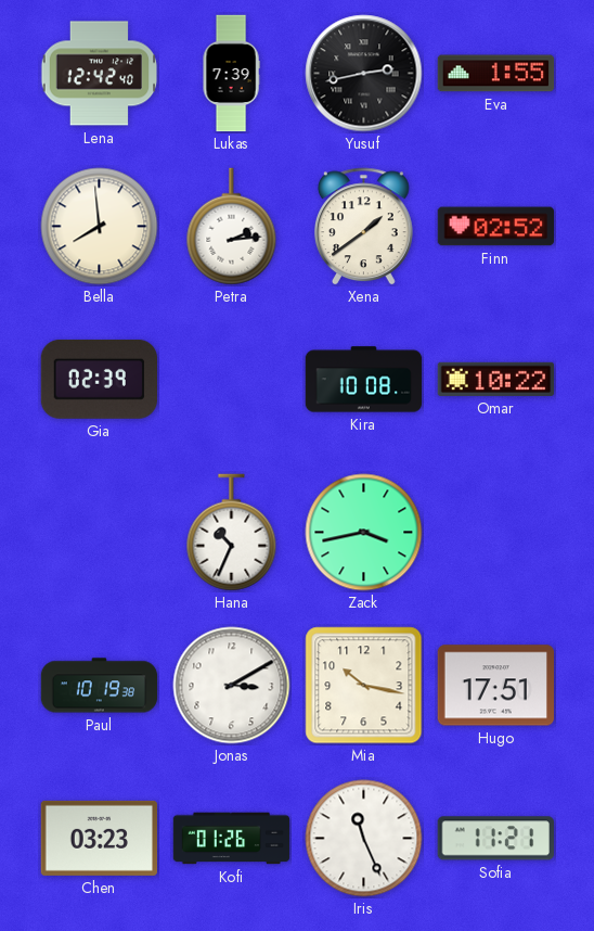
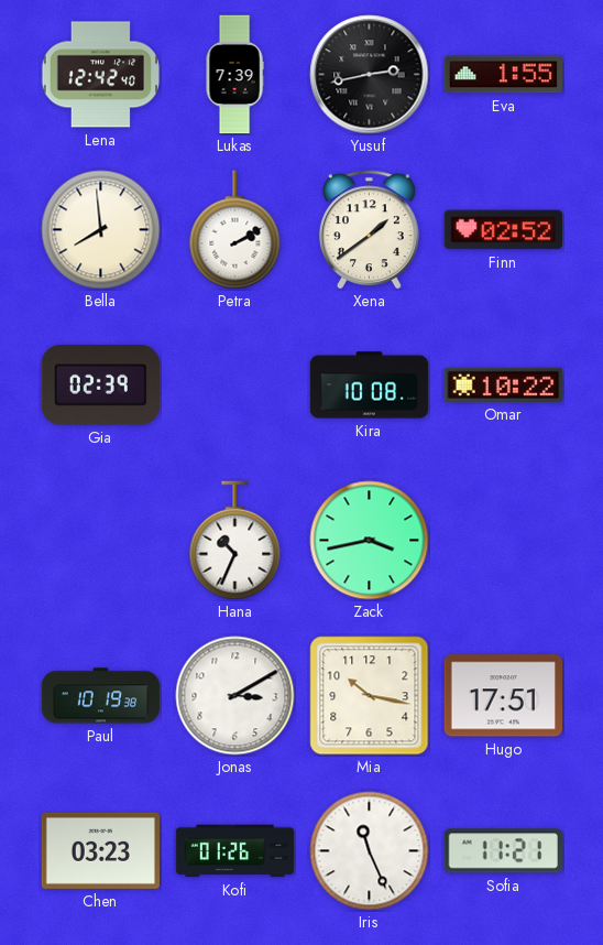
Petra: 2:14 -> 2:10 (235, 230)
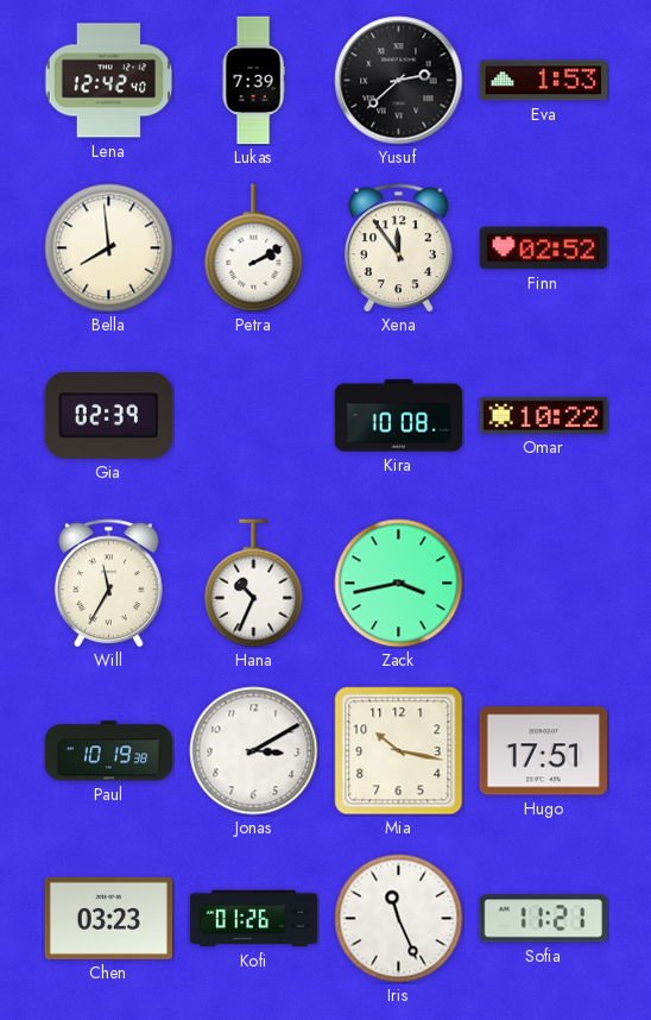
Yusuf: 2:43 -> 2:38 (399, 81)
Eva: 1:55 -> 1:53 (544, 81)
Xena: 1:39 -> 11:54 (399, 248)
Will: none -> 11:35 (109, 584)
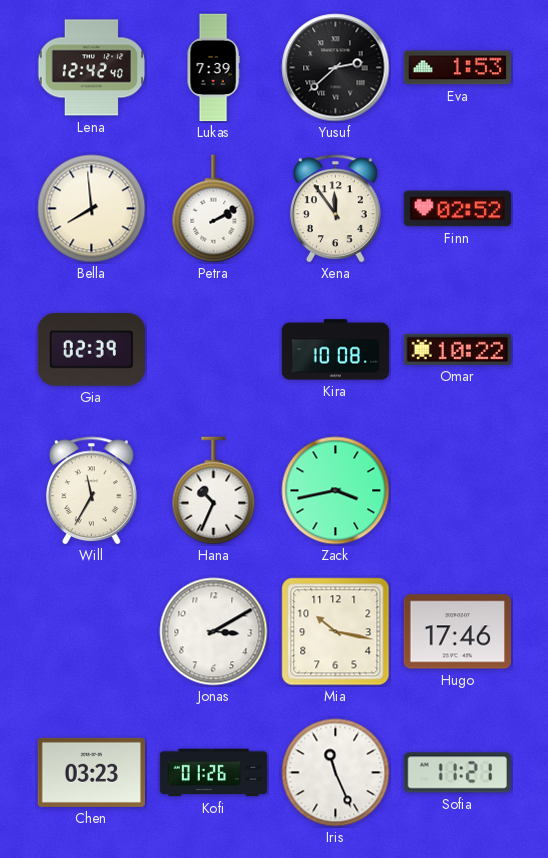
Paul: 10:19 -> none (109, 751)
Hugo: 17:51 -> 17:46 (457, 632)
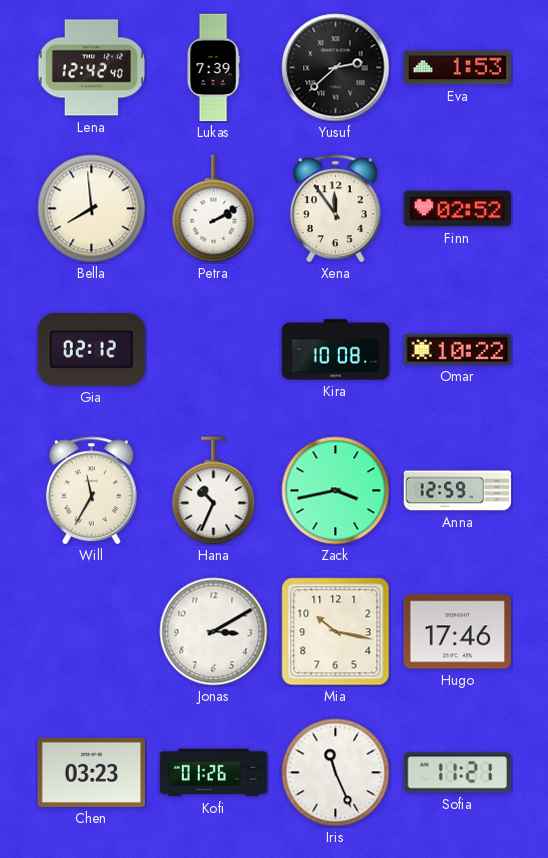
Gia: 02:39 -> 02:12 (91, 349)
Anna: none -> 12:59 (458, 491)
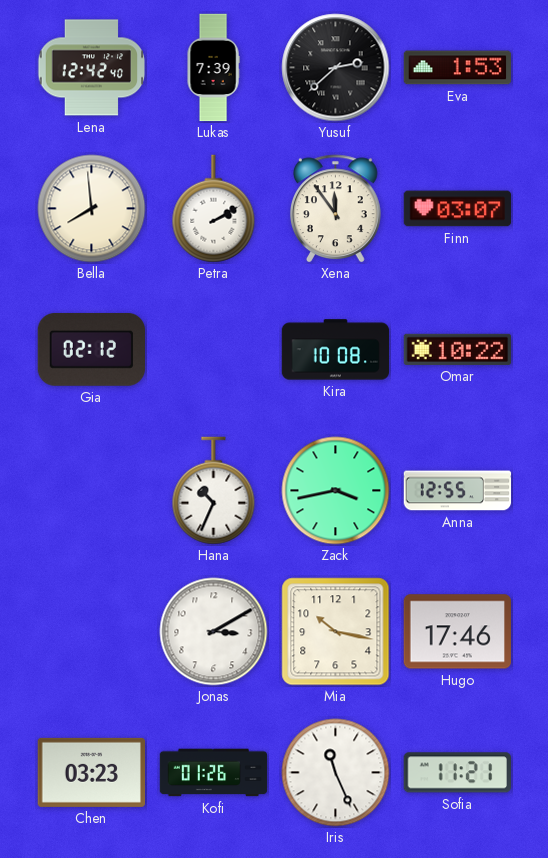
Finn: 02:52 -> 03:07 (458, 209)
Will: 11:35 -> none (92, 491)
Anna: 12:59 -> 12:55 (458, 491)
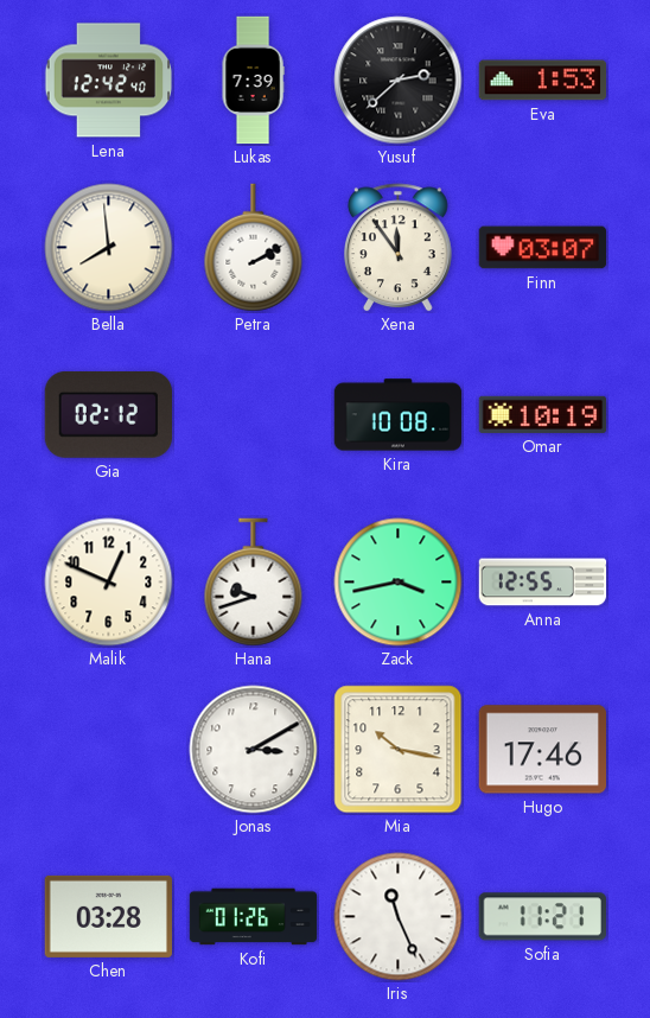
Omar: 10:22 -> 10:19 (543, 414)
Malik: none -> 12:49 (109, 583)
Hana: 10:34 -> 9:42 (254, 583)
Chen: 03:23 -> 03:28 (109, 916)
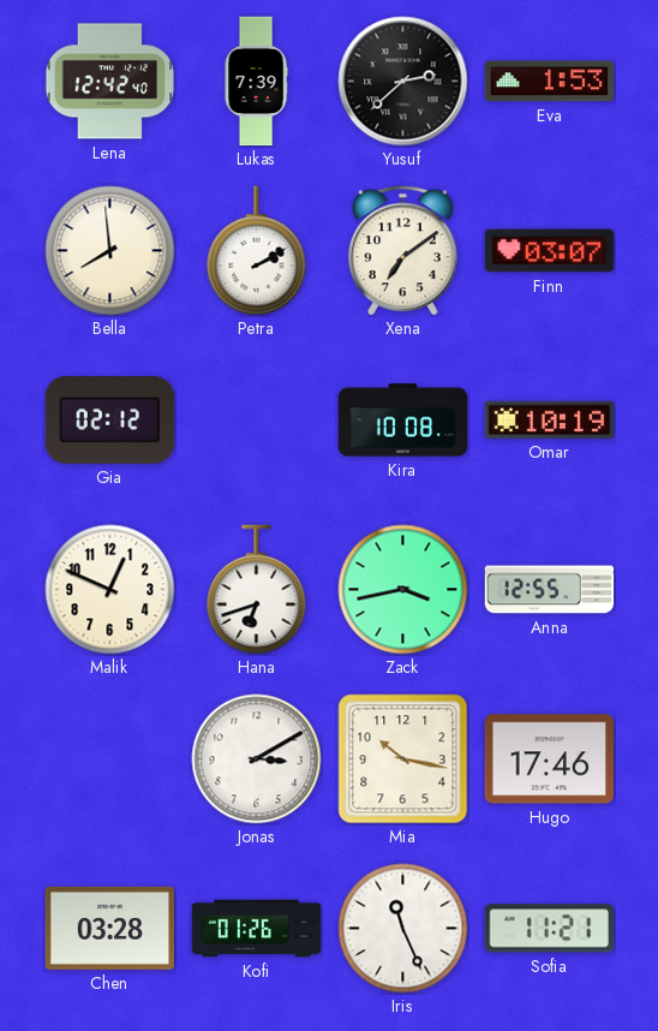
Xena: 11:54 -> 7:09 (403, 251)
Hana: 9:42 -> 6:42 (257, 590)
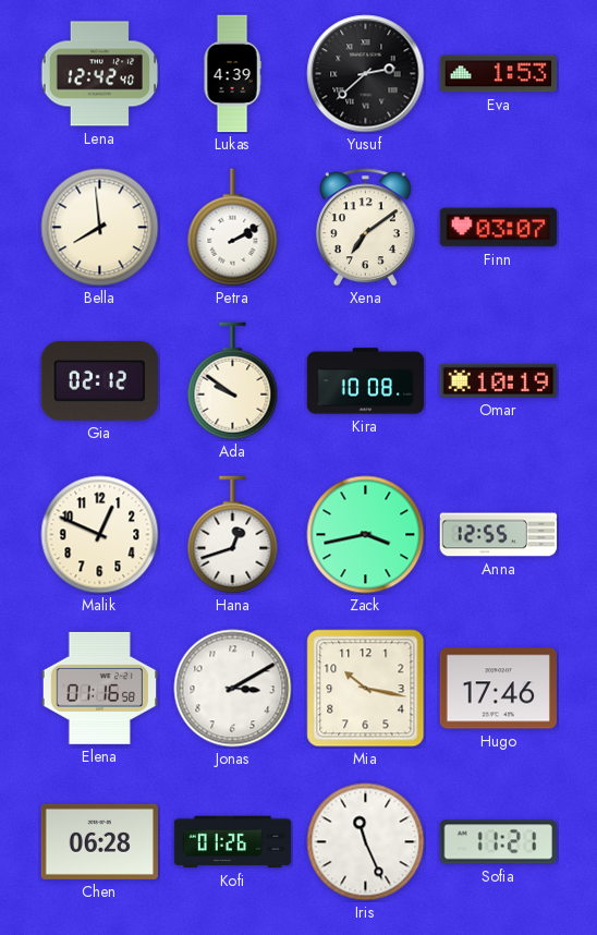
Lukas: 7:39 -> 4:39 (232, 74)
Ada: none -> 9:51 (233, 381)
Hana: 6:42 -> 12:42 (233, 535)
Elena: none -> 01:16 (100, 688)
Chen: 03:28 -> 06:28 (100, 841)
